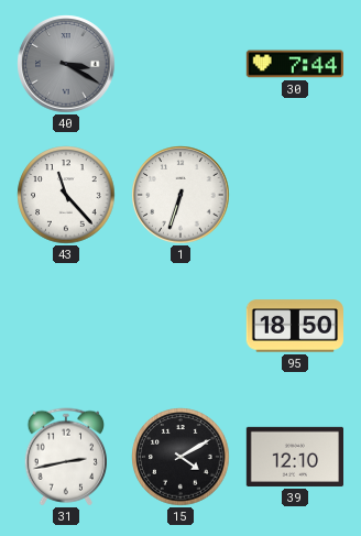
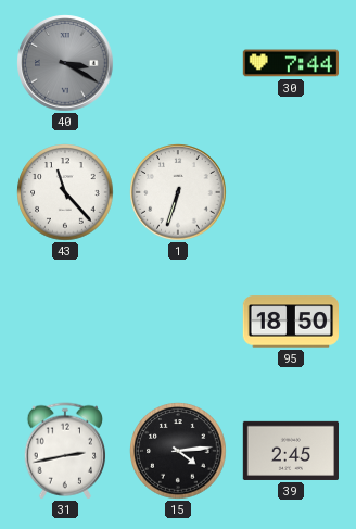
15: 4:10 -> 4:14 (178, 451)
39: 12:10 -> 2:45 (290, 451)
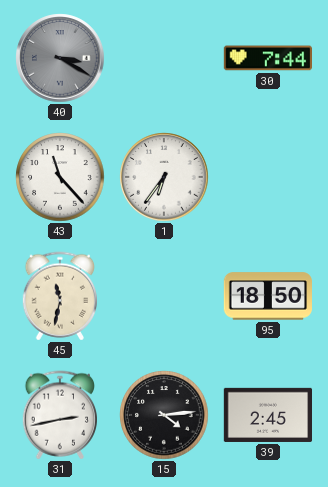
1: 6:33 -> 6:36 (164, 177)
45: none -> 11:32 (59, 296)
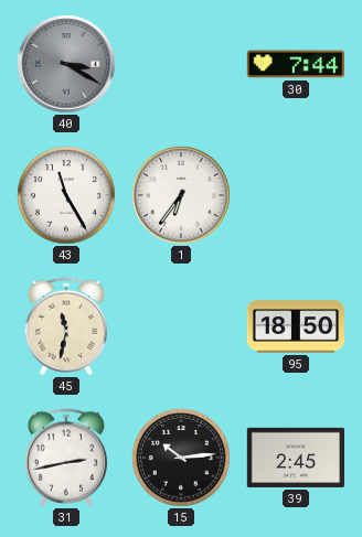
43: 11:23 -> 11:25 (66, 195)
15: 4:14 -> 10:14 (181, 458)
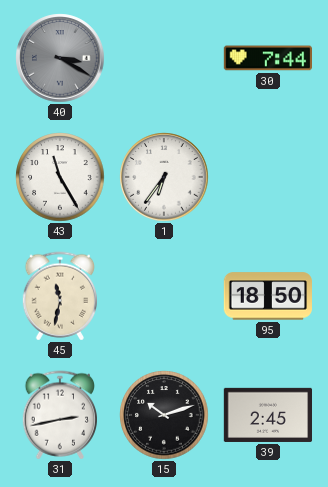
15: 10:14 -> 10:12 (164, 415)
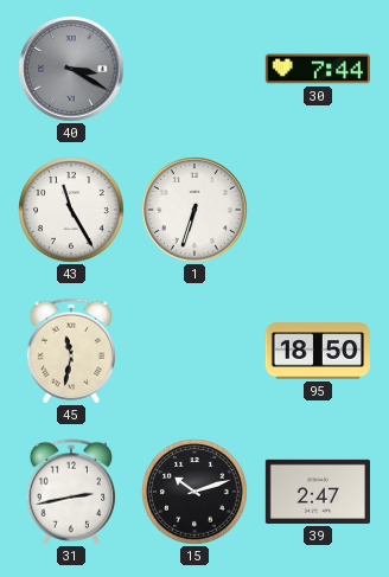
1: 6:36 -> 6:33 (194, 210)
39: 2:45 -> 2:47 (317, 492)
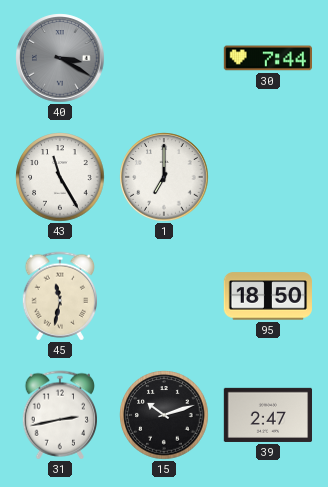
1: 6:33 -> 7:00 (164, 177)
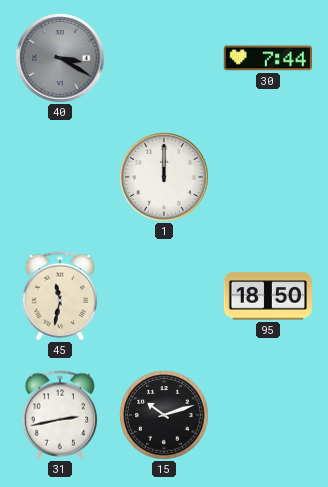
43: 11:25 -> none (60, 177)
1: 7:00 -> 12:00 (164, 177)
39: 2:47 -> none (267, 415)
